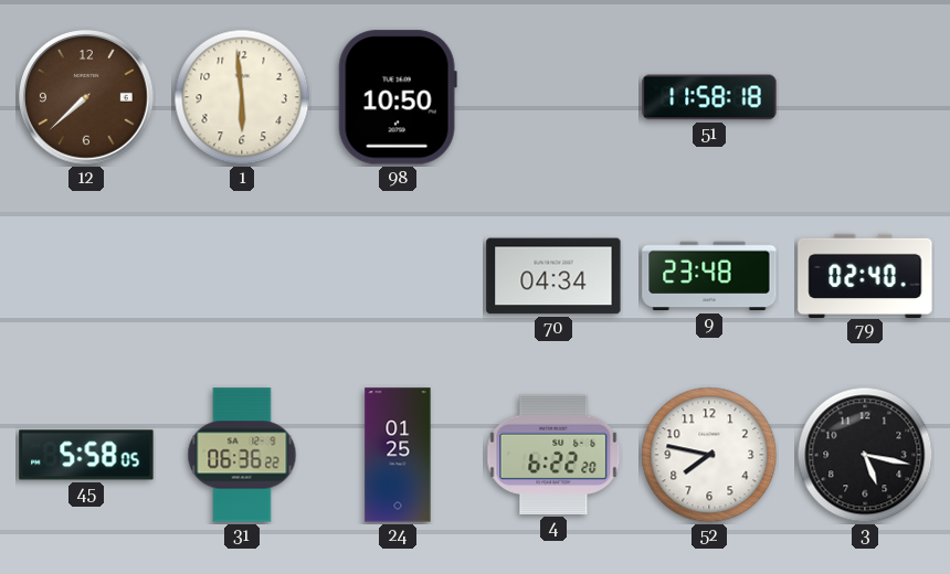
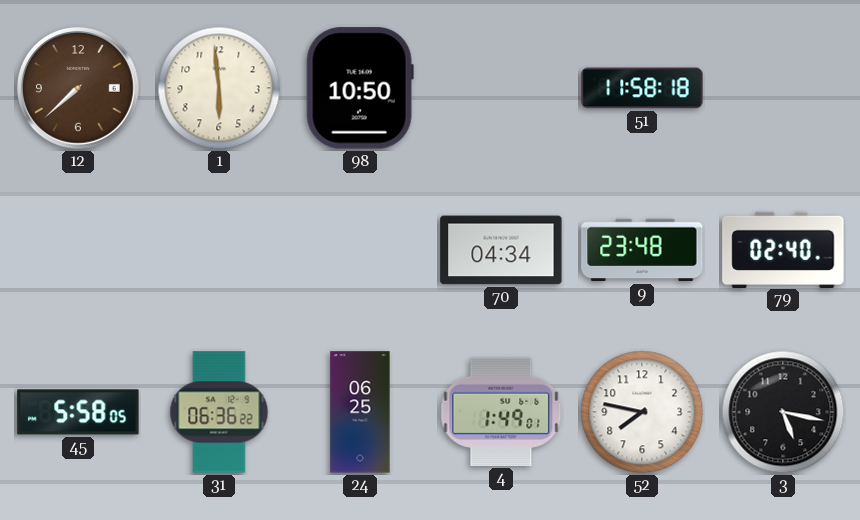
24: 01:25 -> 06:25 (360, 412)
4: 6:22 -> 1:49 (501, 412)
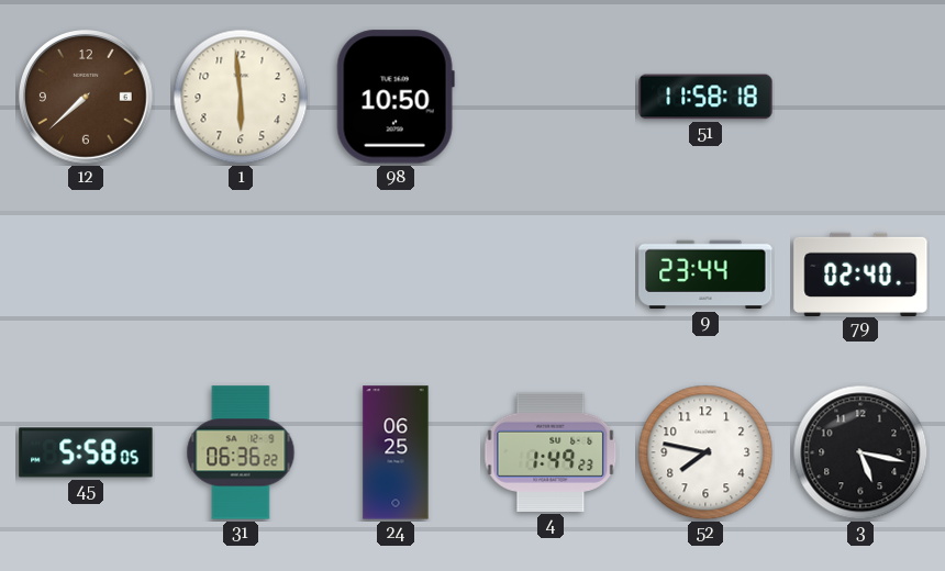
70: 04:34 -> none (501, 250)
9: 23:48 -> 23:44 (705, 275)
4: 1:49:01 -> 1:49:23 (551, 452)
